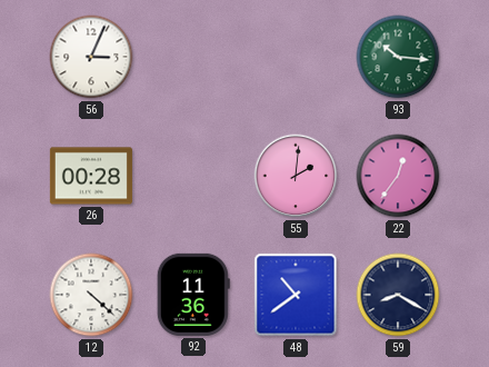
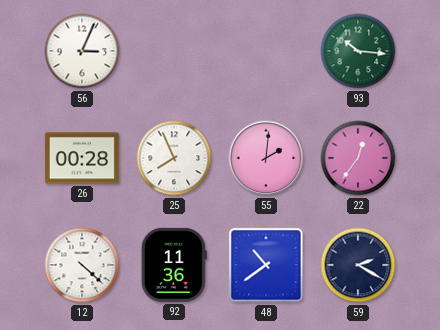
25: none -> 7:56 (174, 158)
59: 8:20 -> 2:20 (358, 265)
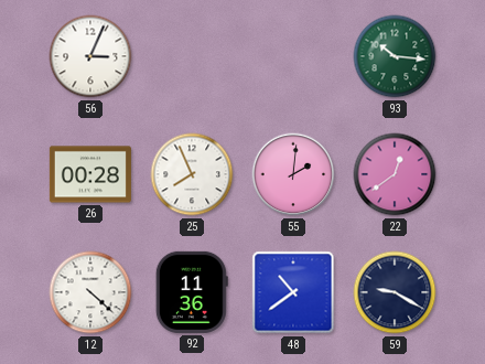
22: 12:36 -> 12:39 (395, 174)
59: 2:20 -> 9:20 (395, 292)
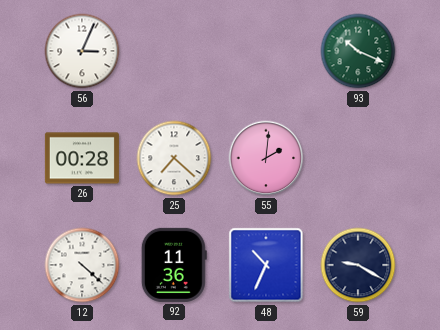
93: 10:16 -> 10:19 (358, 51)
25: 7:56 -> 7:22 (174, 158)
22: 12:39 -> none (395, 174)
48: 10:39 -> 10:34 (266, 265)
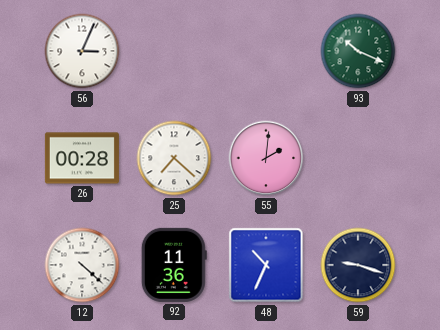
59: 9:20 -> 9:18 (358, 265)
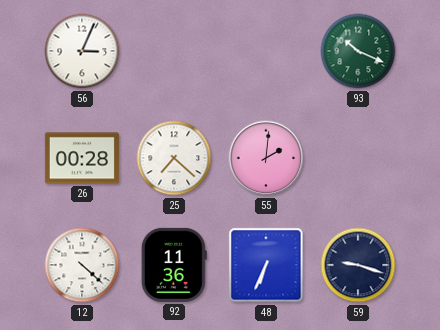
48: 10:34 -> 6:34 (266, 265)
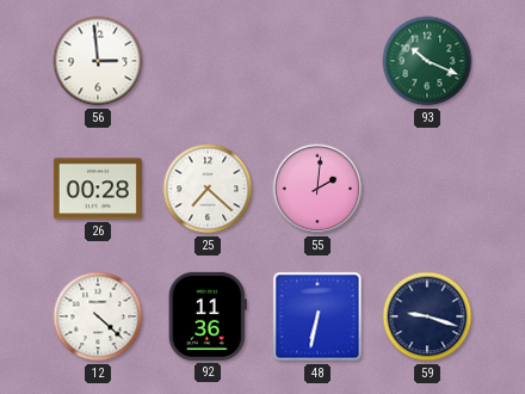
56: 3:04 -> 2:59 (98, 61)
48: 6:34 -> 6:32 (317, 316)
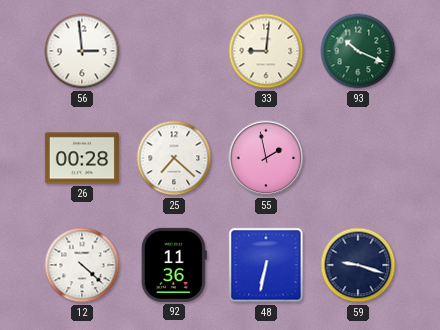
33: none -> 9:01 (266, 51)
55: 2:01 -> 1:58 (266, 158)
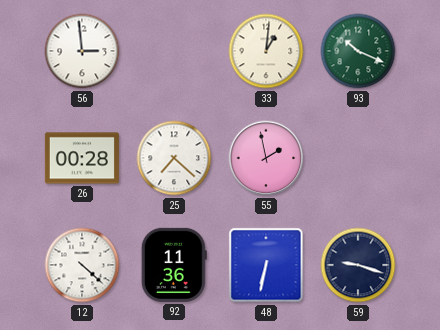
33: 9:01 -> 1:01 (266, 51)
